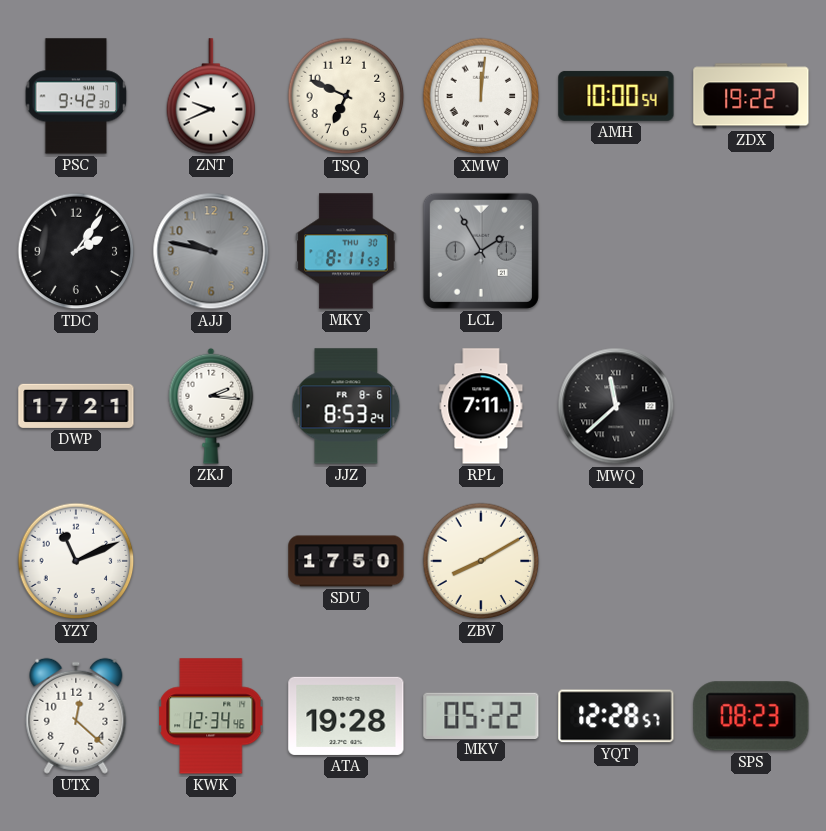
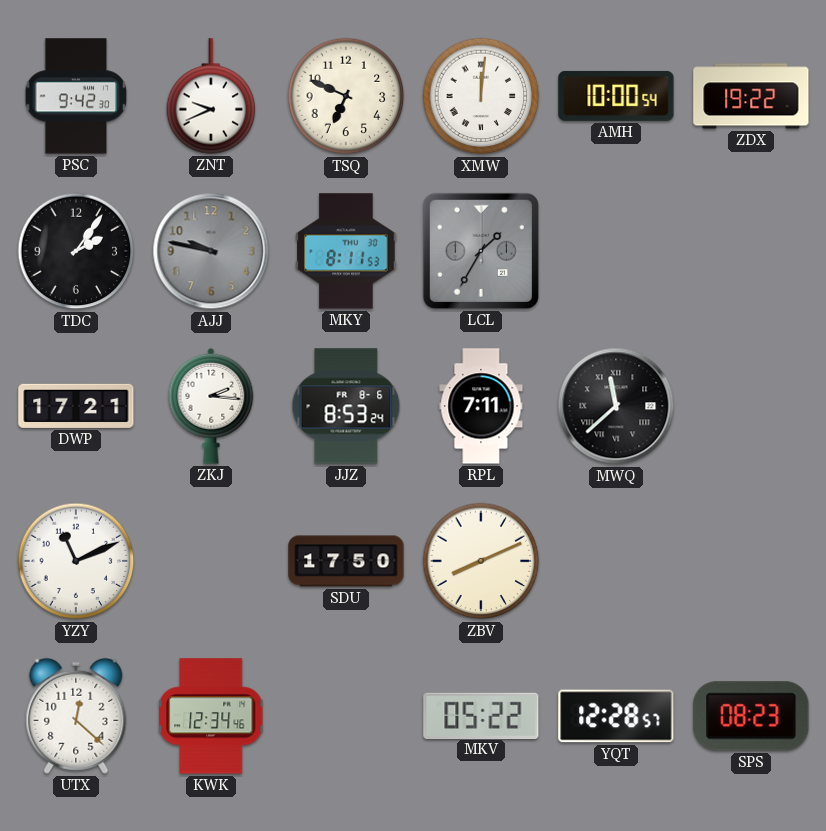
LCL: 1:55 -> 1:35 (481, 251)
ZBV: 8:10 -> 8:11 (481, 561)
ATA: 19:28 -> none (346, 716)
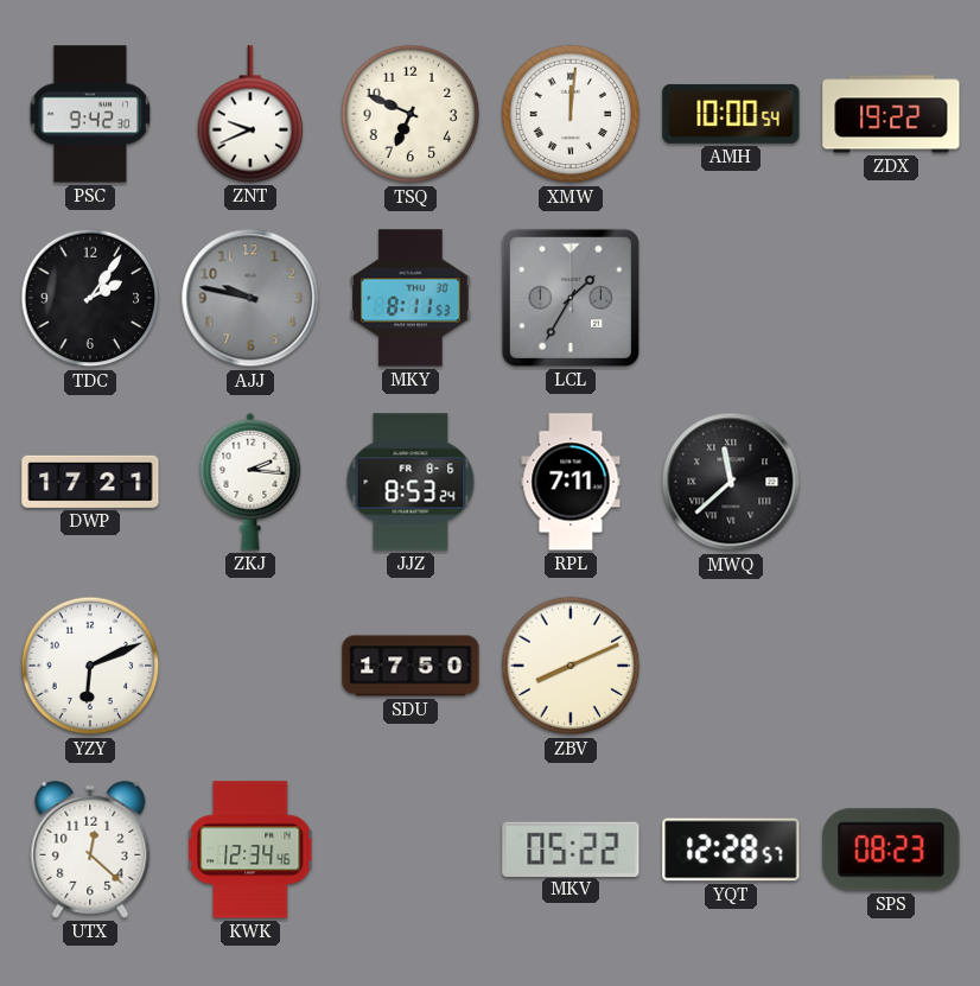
YZY: 11:11 -> 6:11 (90, 666)
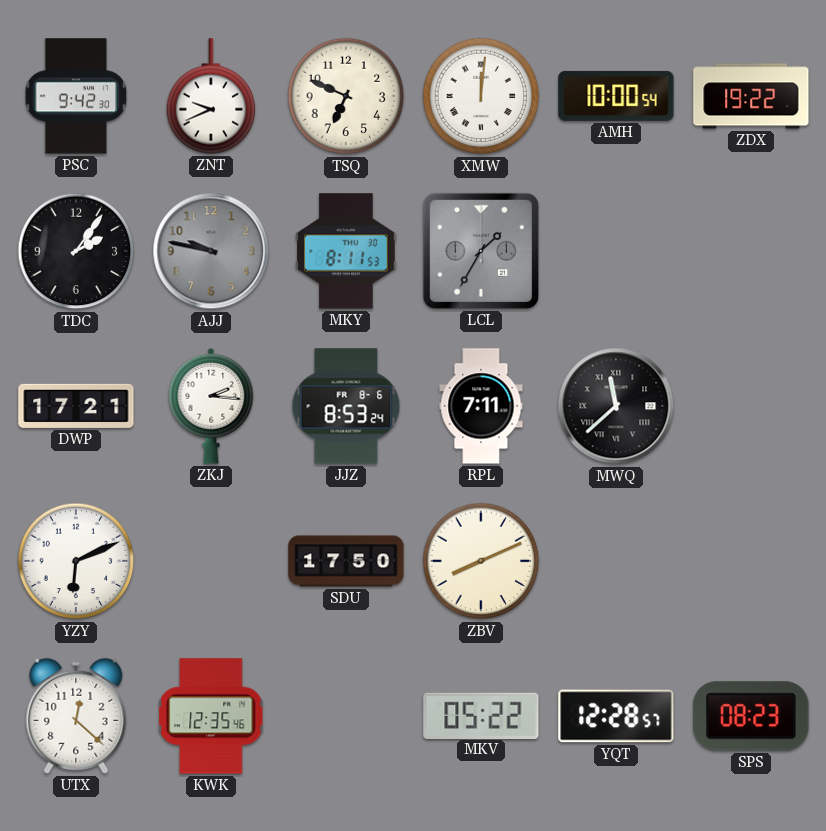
KWK: 12:34 -> 12:35 (211, 716)
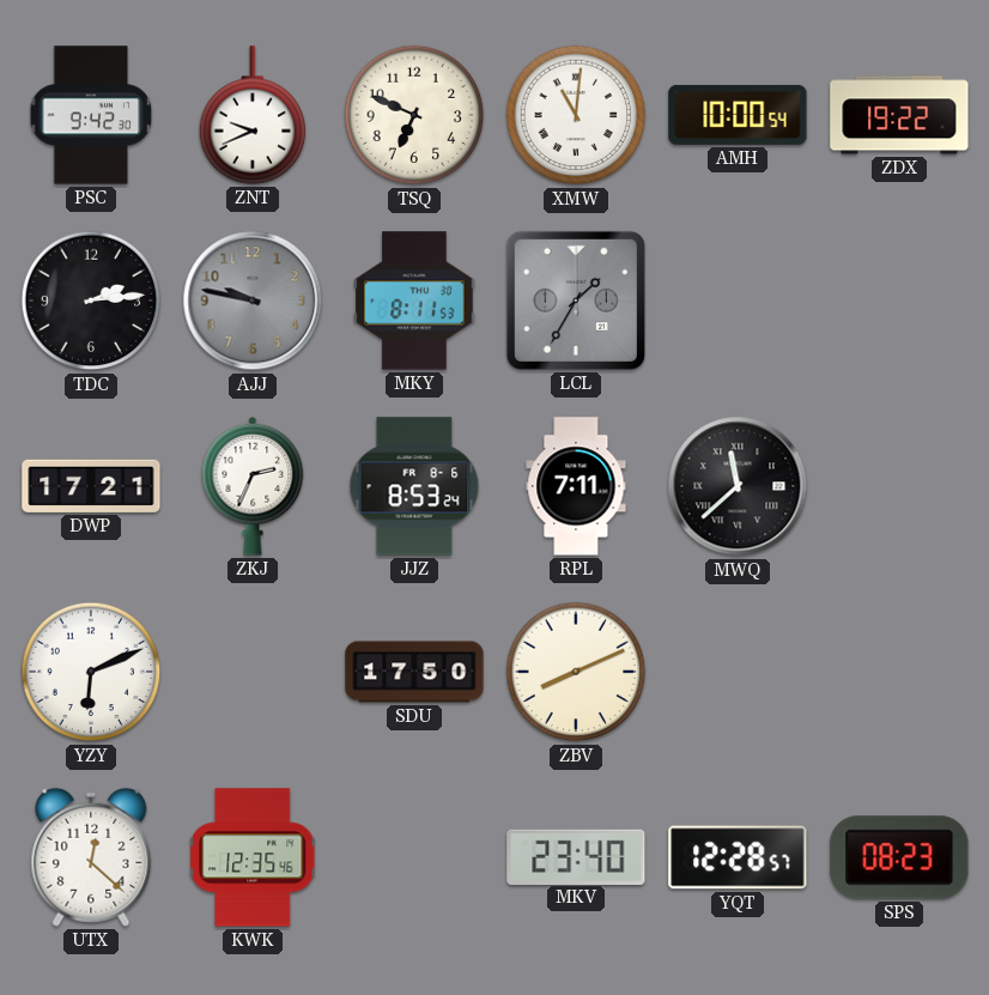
XMW: 12:01 -> 11:01 (576, 115)
TDC: 2:06 -> 2:14 (91, 301)
ZKJ: 2:16 -> 2:34 (253, 486)
MKV: 05:22 -> 23:40 (576, 856)
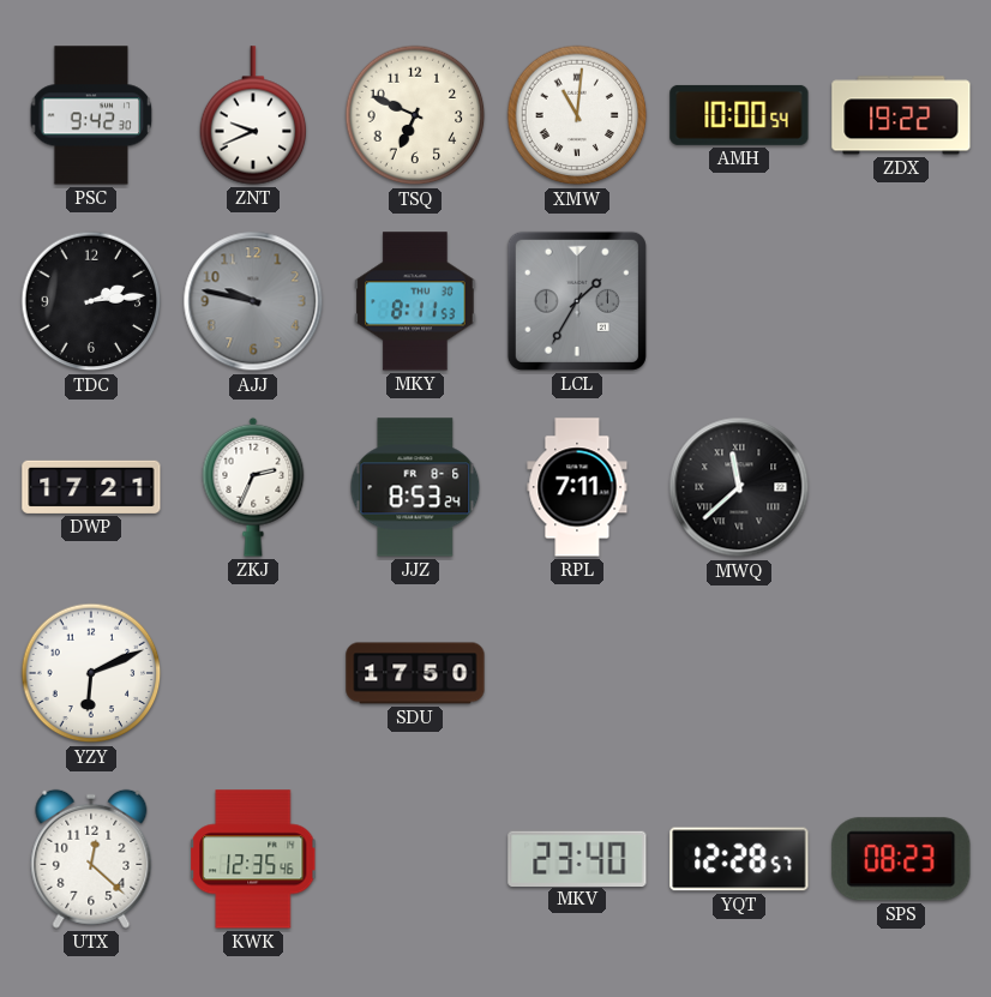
ZBV: 8:11 -> none (576, 672)
